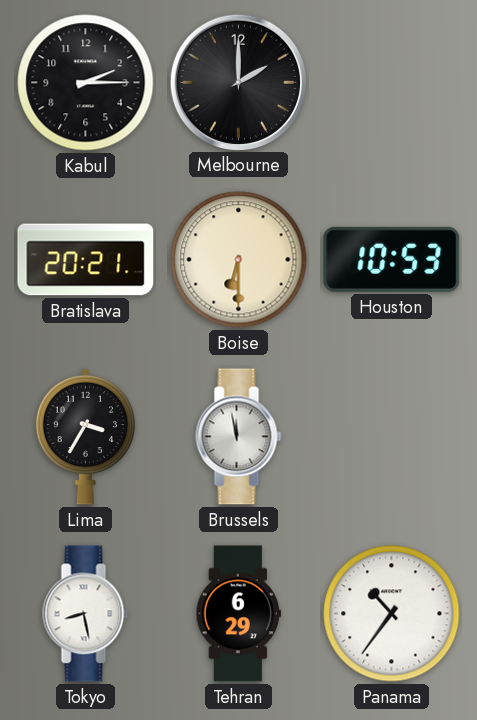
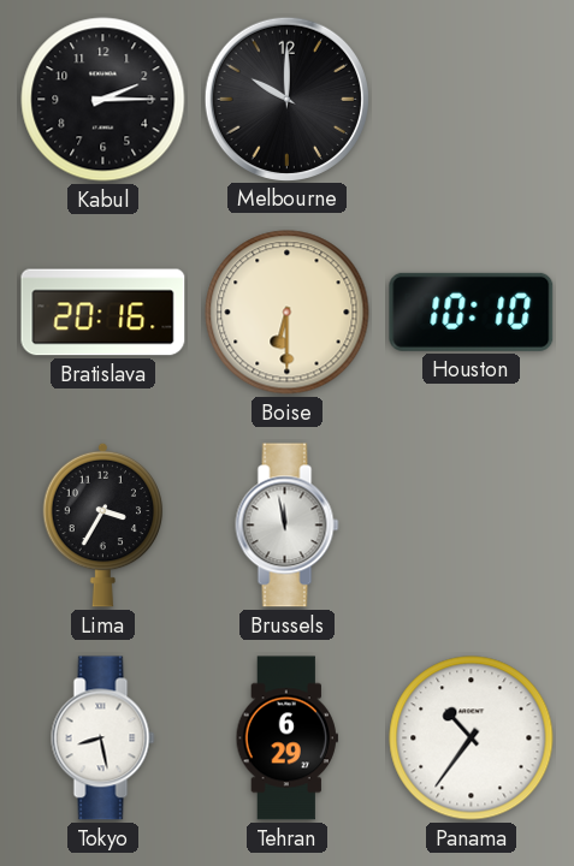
Melbourne: 2:00 -> 10:00 (286, 99)
Bratislava: 20:21 -> 20:16 (103, 313)
Houston: 10:53 -> 10:10 (472, 312)
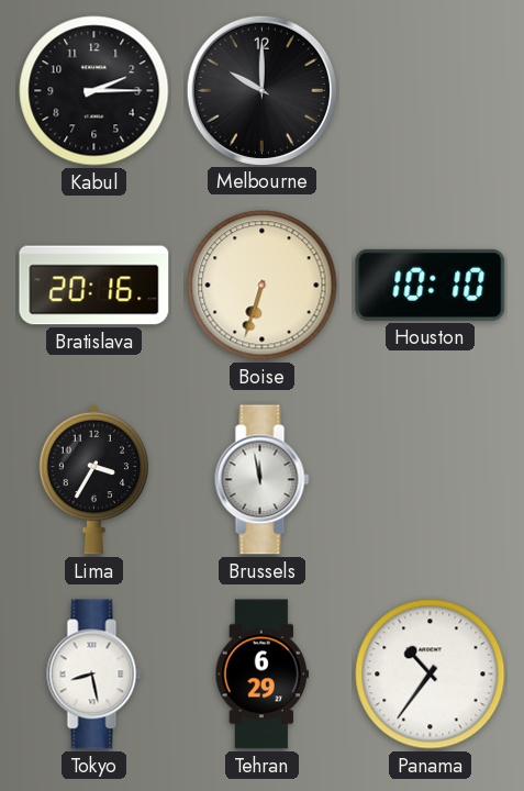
Boise: 6:30 -> 6:33 (263, 286)
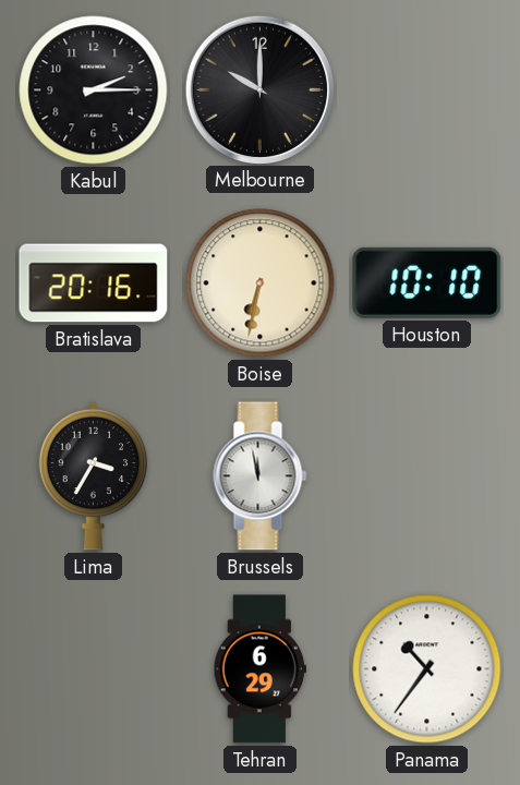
Boise: 6:33 -> 6:32 (261, 283)
Tokyo: 8:28 -> none (94, 675)
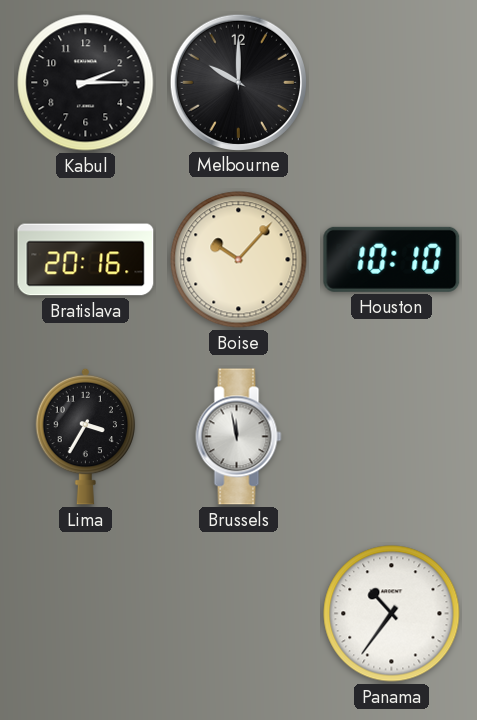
Boise: 6:32 -> 10:07 (239, 260)
Tehran: 6:29 -> none (259, 669)
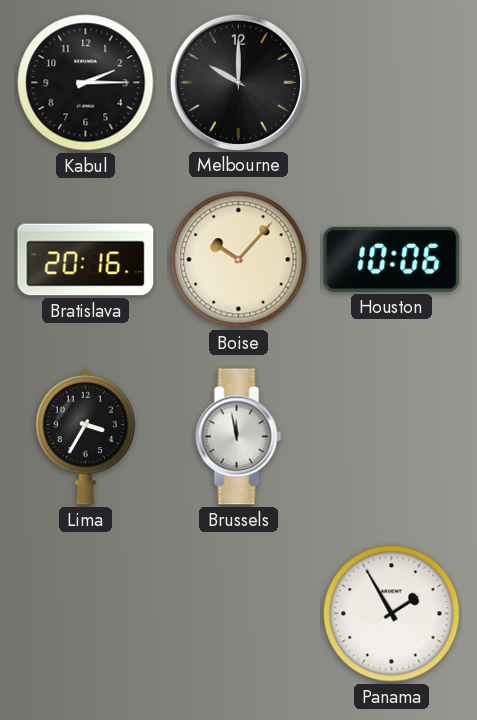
Houston: 10:10 -> 10:06 (392, 259)
Panama: 10:36 -> 1:55 (392, 614)
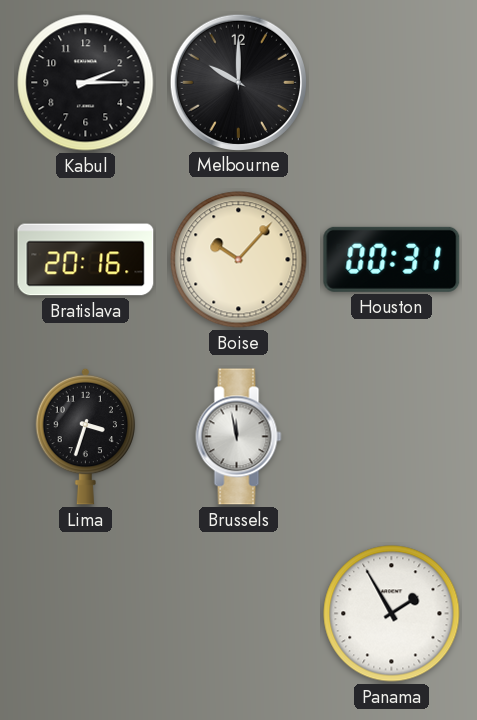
Houston: 10:06 -> 00:31 (392, 259)
Lima: 3:35 -> 3:33 (86, 436)
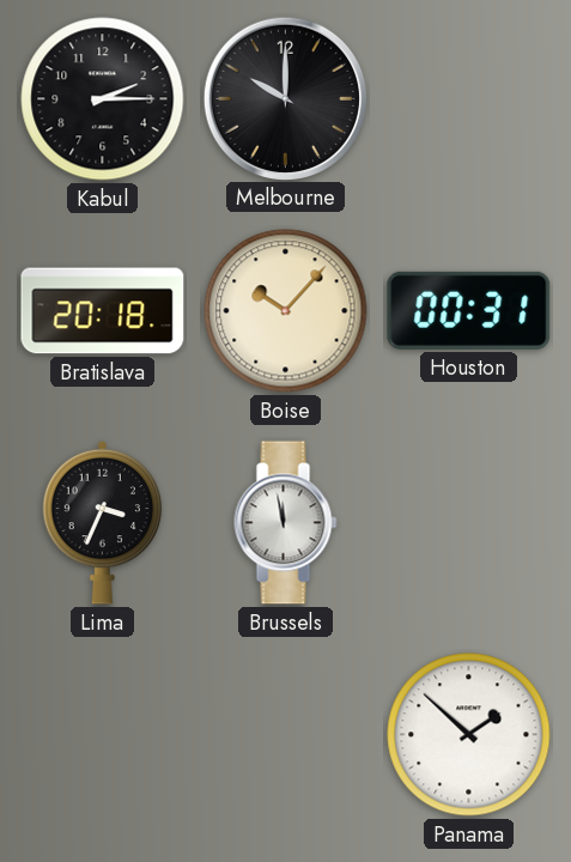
Bratislava: 20:16 -> 20:18 (103, 311)
Lima: 3:33 -> 3:34 (103, 522)
Panama: 1:55 -> 1:52 (469, 735)
